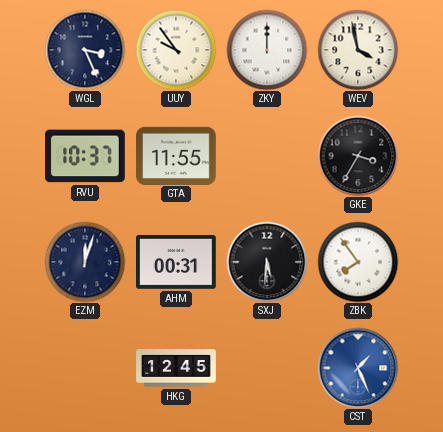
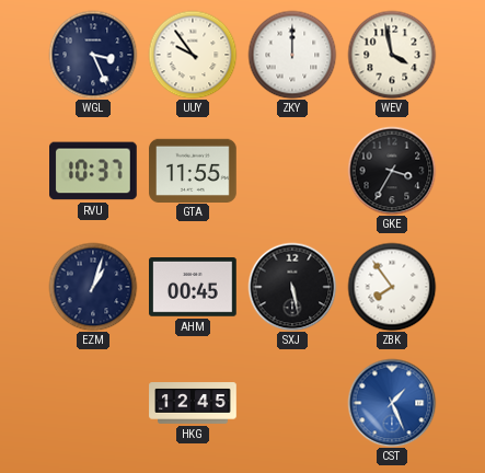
EZM: 12:03 -> 1:03 (93, 287)
AHM: 00:31 -> 00:45 (193, 288)
SXJ: 5:31 -> 5:28 (292, 287)
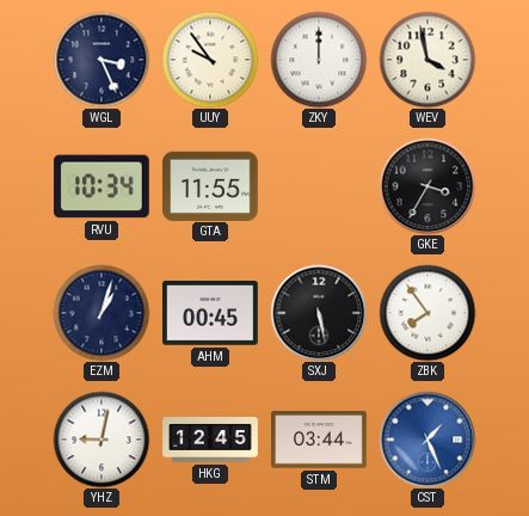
RVU: 10:37 -> 10:34 (103, 186)
YHZ: none -> 9:02 (102, 440)
STM: none -> 03:44 (319, 440)
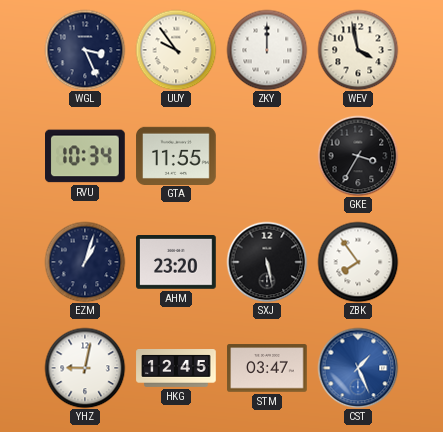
AHM: 00:45 -> 23:20 (176, 263)
STM: 03:44 -> 03:47 (267, 368)
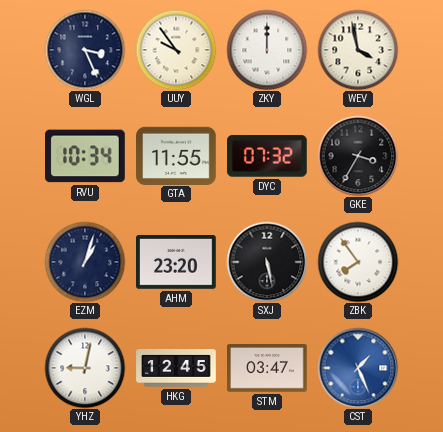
DYC: none -> 07:32 (268, 156)
